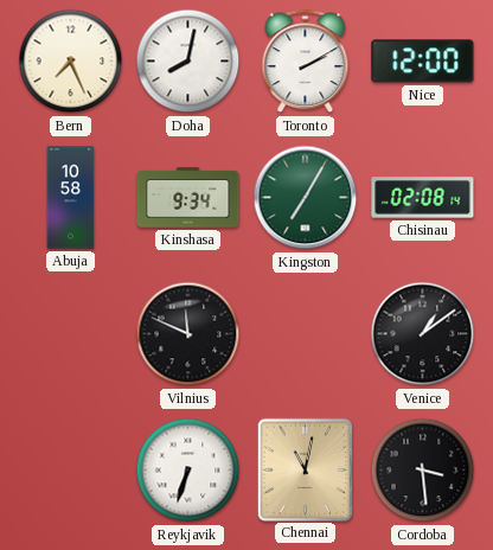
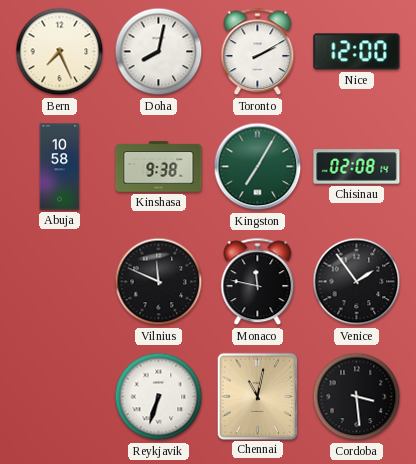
Kinshasa: 9:34 -> 9:38 (159, 167)
Monaco: none -> 11:47 (258, 282)
Venice: 1:09 -> 1:54 (357, 282)
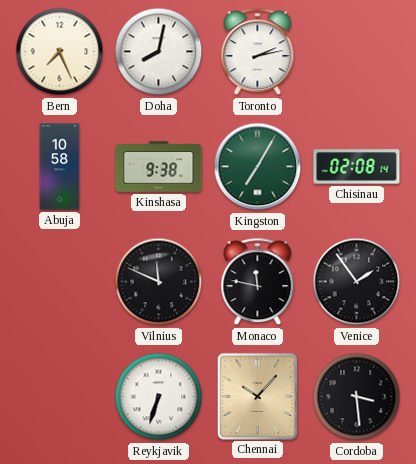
Toronto: 2:10 -> 2:13 (258, 52)
Nice: 12:00 -> none (357, 52)
Chennai: 11:02 -> 10:07 (257, 396)
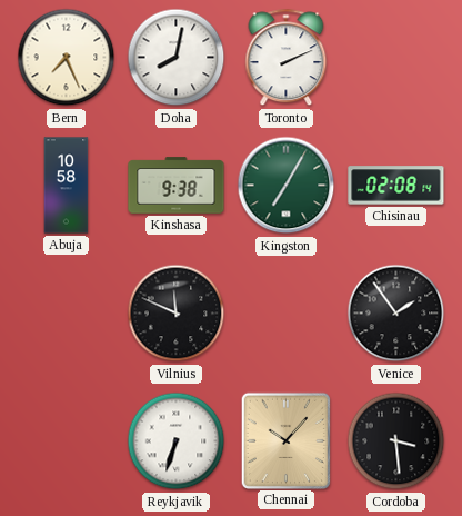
Toronto: 2:13 -> 2:11 (287, 58)
Monaco: 11:47 -> none (258, 282)
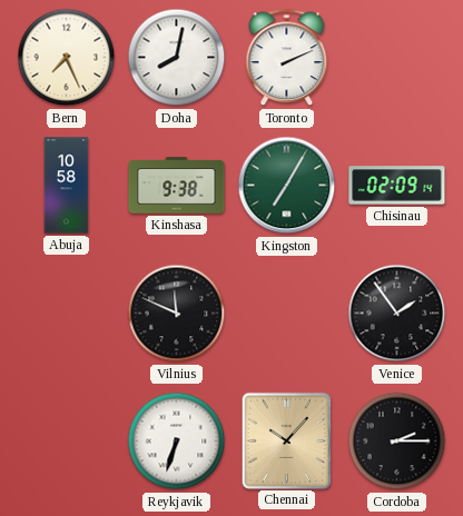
Chisinau: 02:08 -> 02:09 (397, 186)
Cordoba: 3:29 -> 2:15 (397, 441)
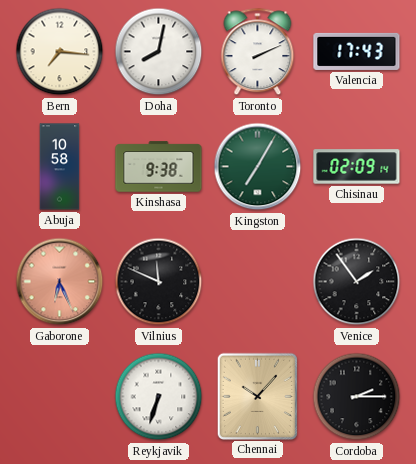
Bern: 7:26 -> 7:16 (60, 52)
Valencia: none -> 17:43 (357, 51)
Gaborone: none -> 6:26 (60, 282)
